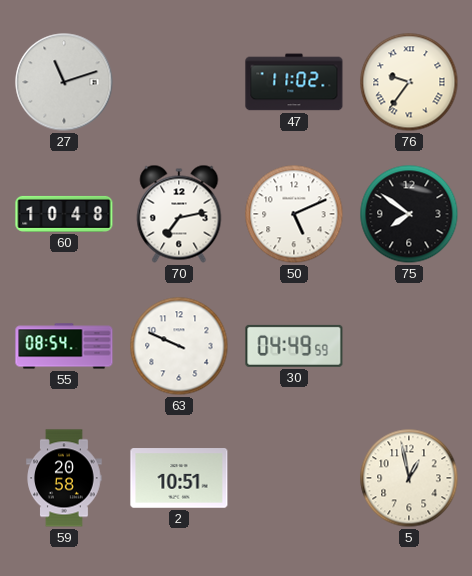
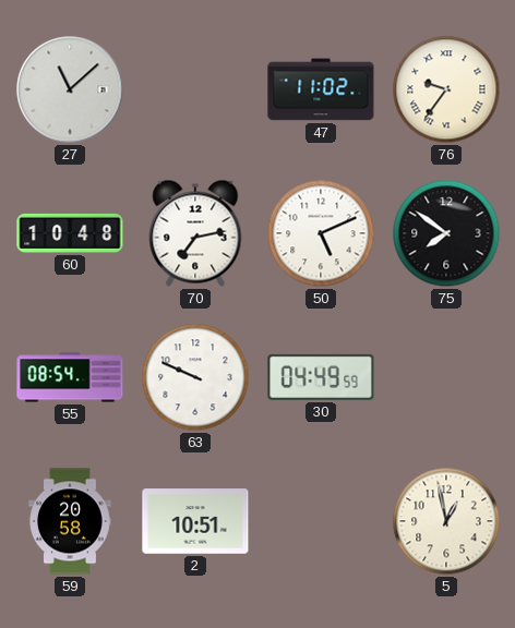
27: 11:12 -> 11:08 (70, 89)
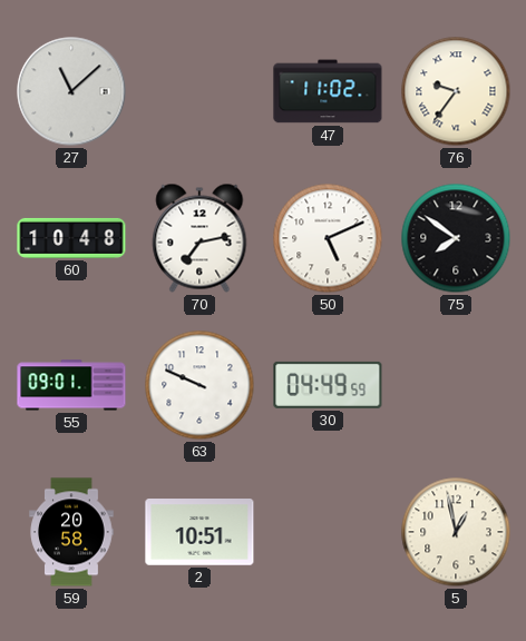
55: 08:54 -> 09:01 (71, 385)
